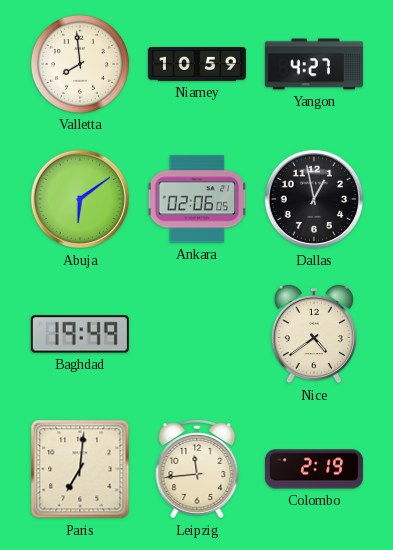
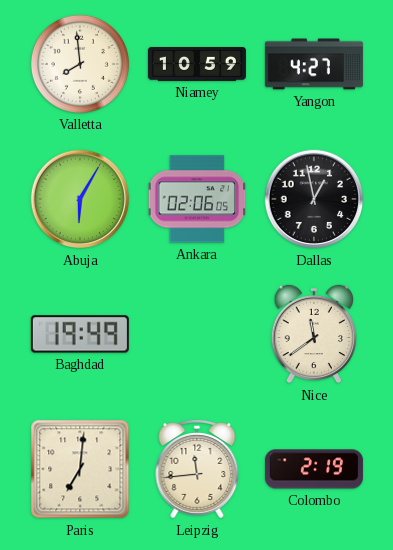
Abuja: 6:09 -> 6:05 (80, 199)
Nice: 4:39 -> 11:39 (314, 334)
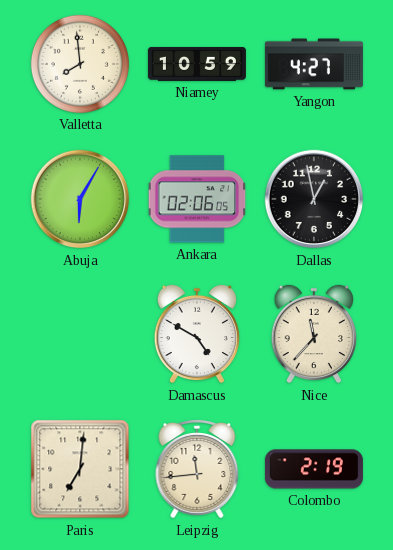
Baghdad: 19:49 -> none (80, 334)
Damascus: none -> 4:50 (197, 334)
Nice: 11:39 -> 11:37 (314, 334)
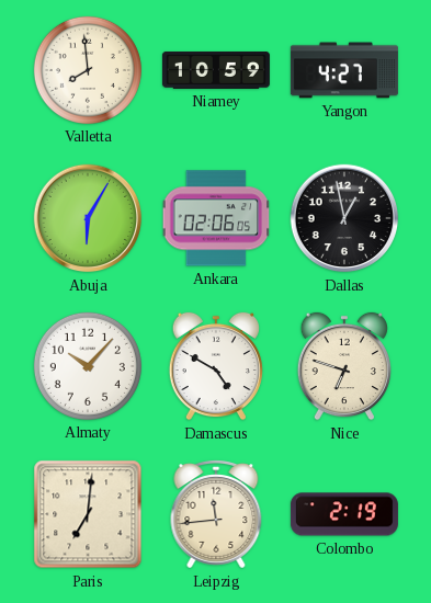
Almaty: none -> 10:07 (88, 366)
Nice: 11:37 -> 6:48 (344, 366)
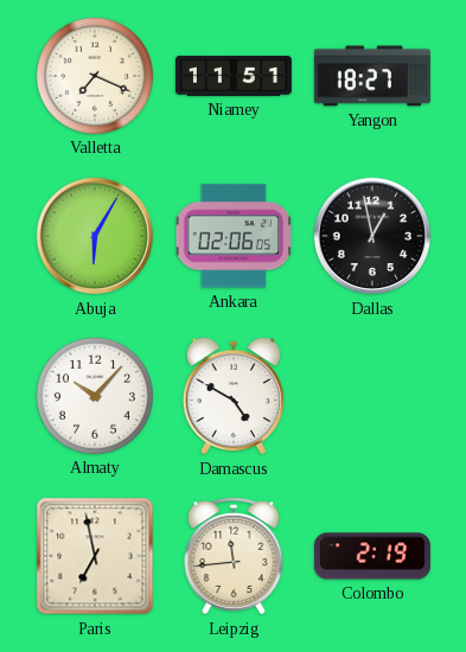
Valletta: 7:59 -> 7:19 (95, 76)
Niamey: 10:59 -> 11:51 (234, 76)
Yangon: 4:27 -> 18:27 (372, 76)
Nice: 6:48 -> none (344, 366)
Paris: 7:01 -> 6:58 (95, 556)
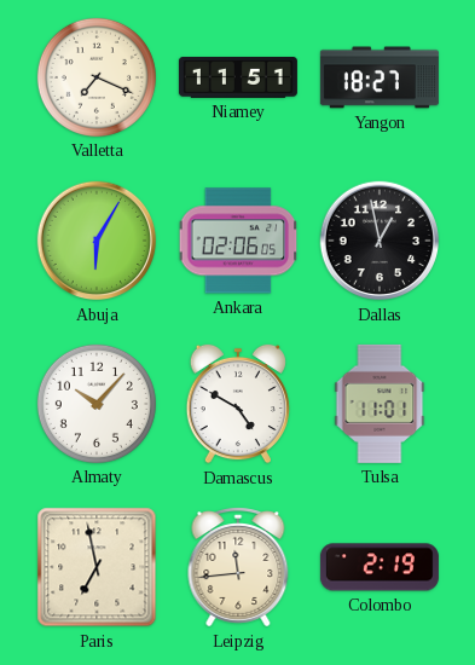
Tulsa: none -> 11:01 (380, 404)
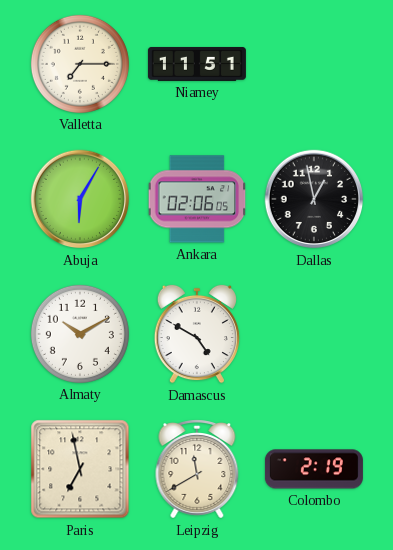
Valletta: 7:19 -> 7:15 (80, 64)
Yangon: 18:27 -> none (380, 77)
Almaty: 10:07 -> 10:10 (80, 334)
Tulsa: 11:01 -> none (380, 404)
Leipzig: 11:44 -> 11:40 (197, 469)
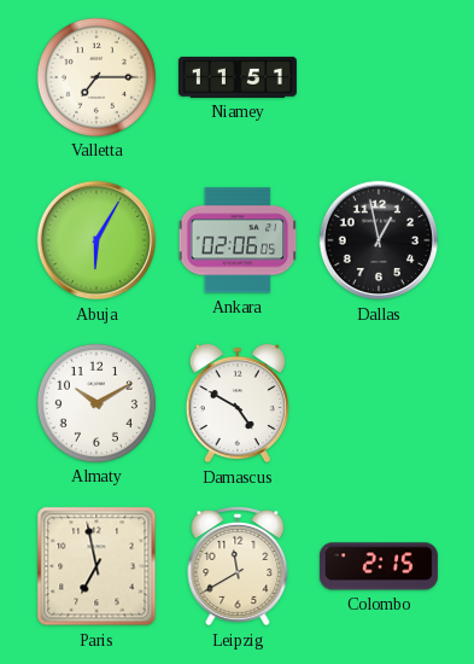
Colombo: 2:19 -> 2:15 (379, 566)
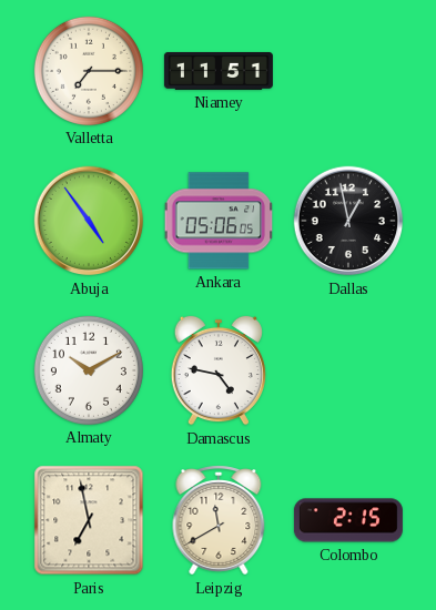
Abuja: 6:05 -> 4:54 (89, 221)
Ankara: 02:06 -> 05:06 (219, 221)
Damascus: 4:50 -> 4:47 (219, 370)
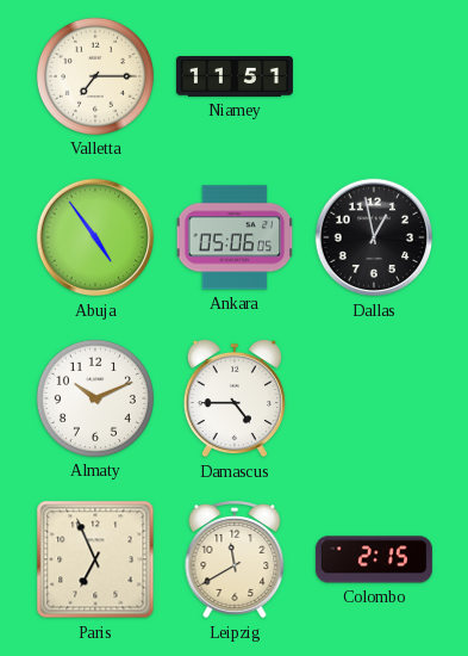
Almaty: 10:10 -> 10:11 (95, 398)
Damascus: 4:47 -> 4:45 (235, 398)
Paris: 6:58 -> 6:56 (95, 559)
